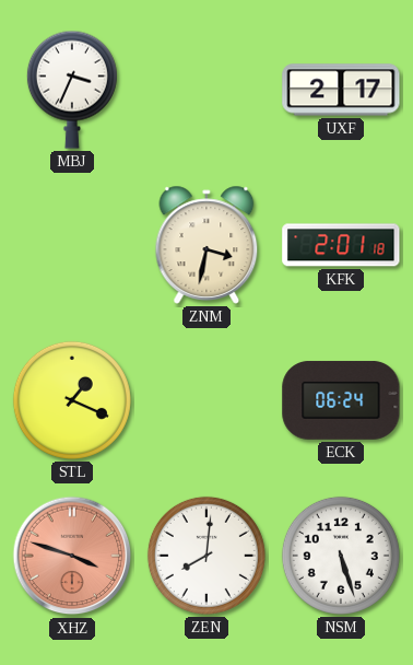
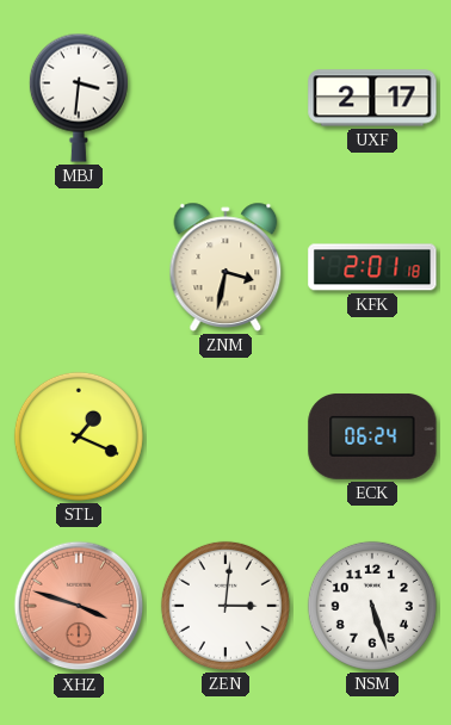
MBJ: 3:34 -> 3:31 (79, 98)
ZEN: 8:01 -> 3:01 (225, 606)
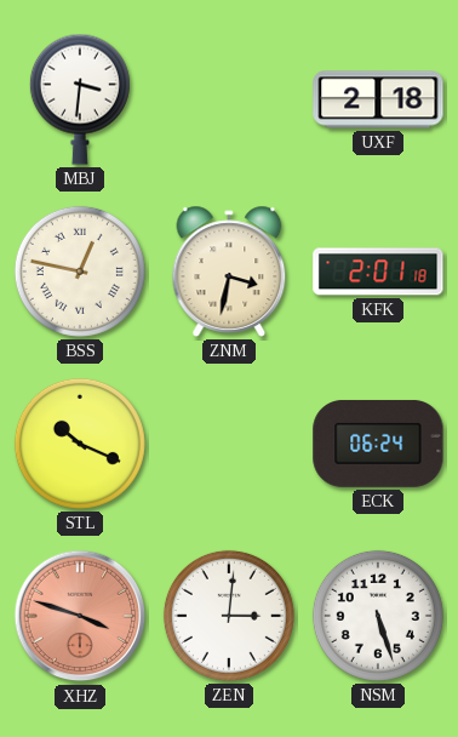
UXF: 2:17 -> 2:18 (378, 99)
BSS: none -> 12:47 (80, 272)
STL: 1:19 -> 10:19 (80, 444)
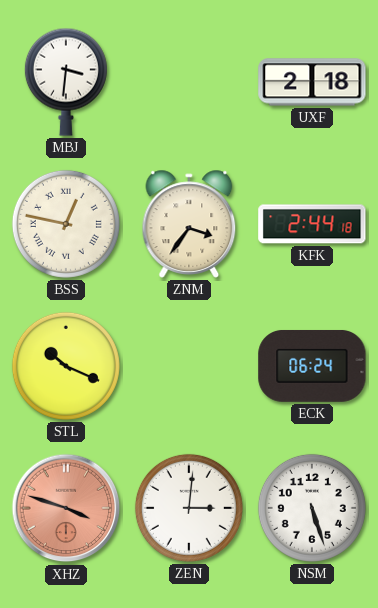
ZNM: 3:32 -> 3:36 (189, 224)
KFK: 2:01 -> 2:44 (312, 224)
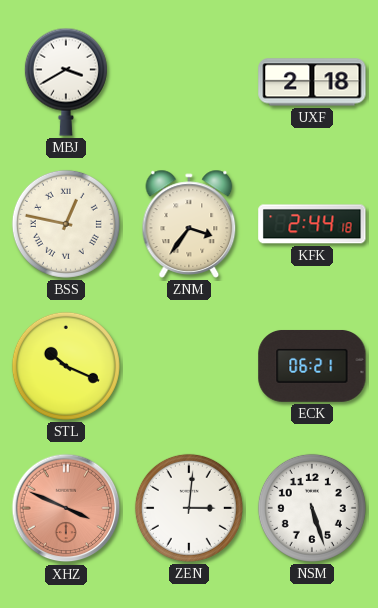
MBJ: 3:31 -> 3:40 (66, 82)
ECK: 06:24 -> 06:21 (312, 366)
XHZ: 3:48 -> 3:49 (66, 508)
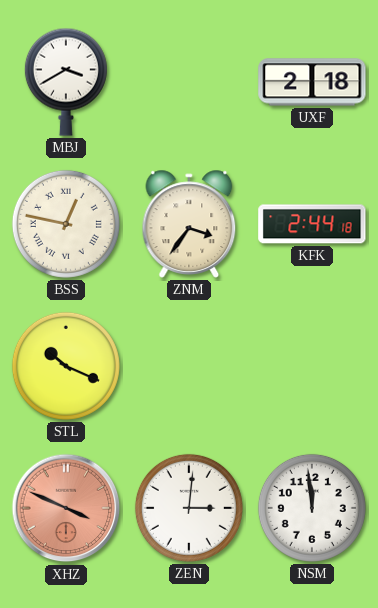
ECK: 06:21 -> none (312, 366)
NSM: 5:27 -> 11:59 (312, 508)
